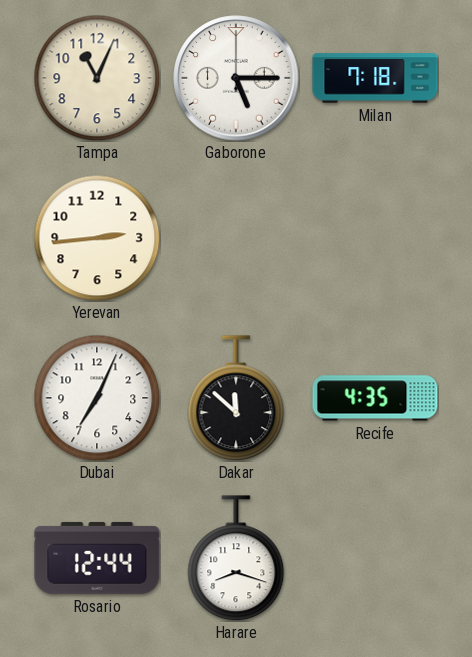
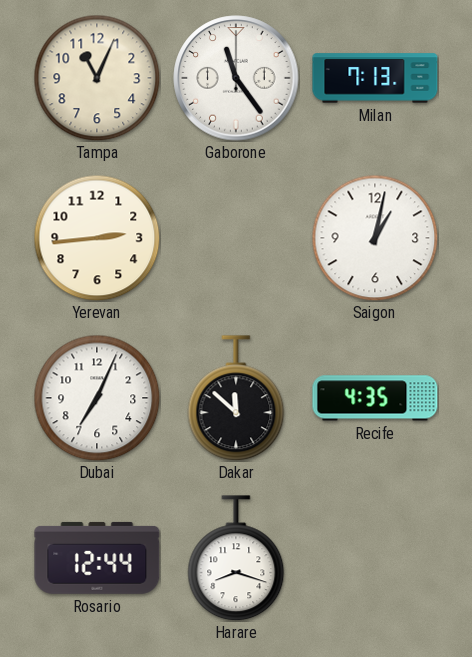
Gaborone: 5:15 -> 11:24 (236, 78)
Milan: 7:18 -> 7:13 (375, 78)
Saigon: none -> 1:02 (375, 238)
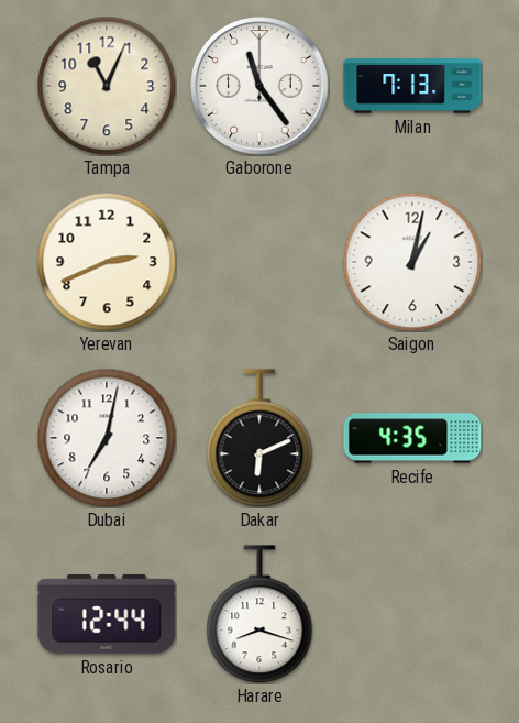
Yerevan: 2:44 -> 2:41 (107, 262)
Dubai: 7:04 -> 7:02 (107, 438)
Dakar: 11:52 -> 6:11 (259, 438)
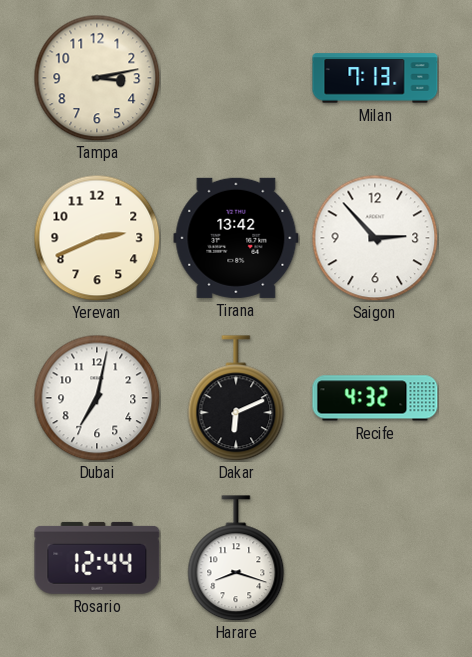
Tampa: 11:04 -> 3:13 (97, 78)
Gaborone: 11:24 -> none (259, 86)
Tirana: none -> 13:42 (236, 238)
Saigon: 1:02 -> 2:53 (375, 238)
Recife: 4:35 -> 4:32 (375, 398)
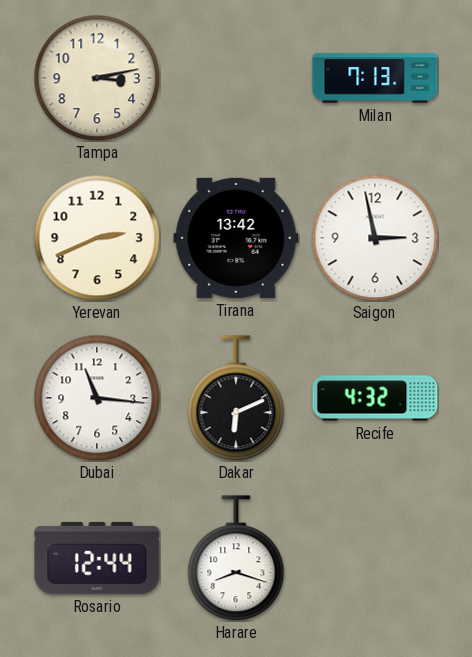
Saigon: 2:53 -> 2:58 (375, 238)
Dubai: 7:02 -> 11:16 (97, 398)
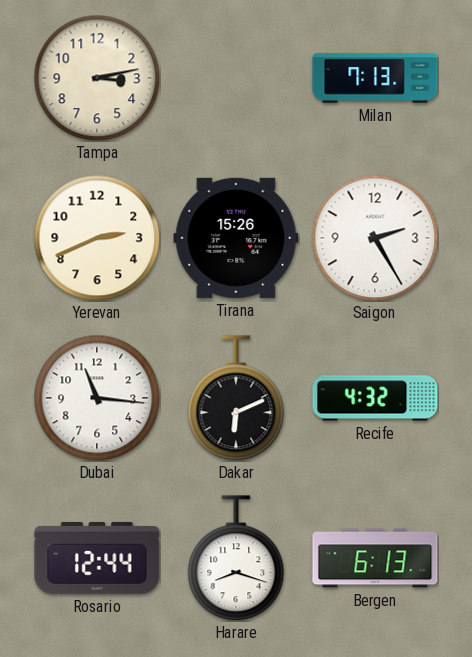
Tirana: 13:42 -> 15:26 (236, 238)
Saigon: 2:58 -> 2:25 (375, 238)
Bergen: none -> 6:13 (375, 558)
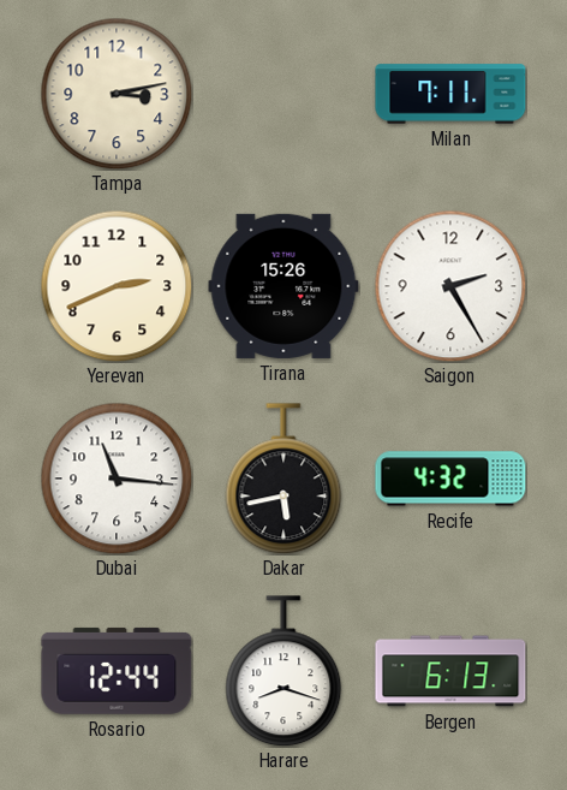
Milan: 7:13 -> 7:11 (450, 94)
Dakar: 6:11 -> 5:43 (283, 479)
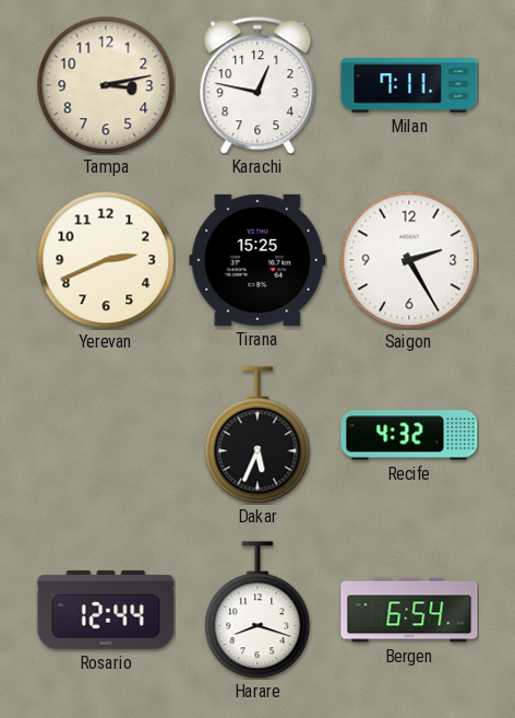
Karachi: none -> 12:47 (257, 85)
Tirana: 15:26 -> 15:25 (257, 260)
Dubai: 11:16 -> none (117, 479)
Dakar: 5:43 -> 5:34 (257, 435)
Bergen: 6:13 -> 6:54 (409, 610)
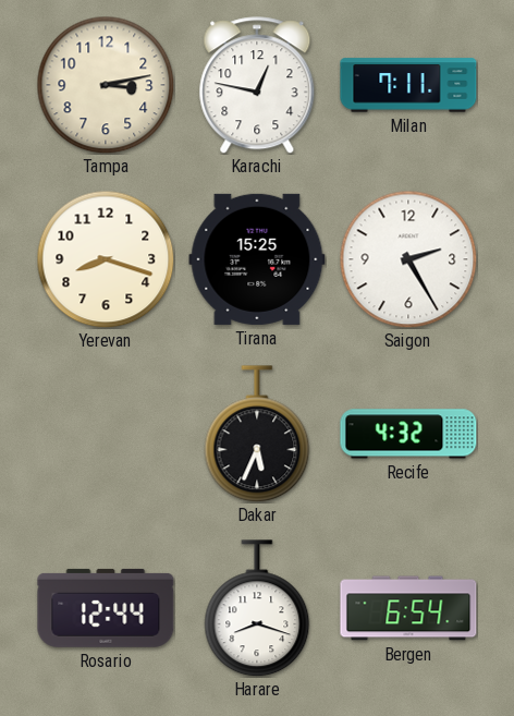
Yerevan: 2:41 -> 8:18 (106, 259)
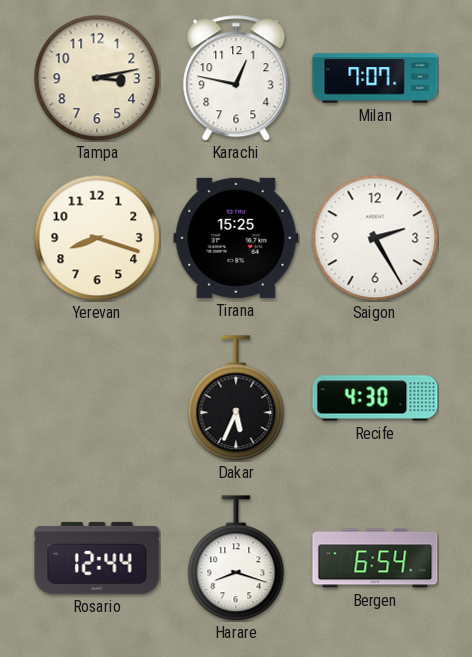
Milan: 7:11 -> 7:07 (375, 78)
Recife: 4:32 -> 4:30 (375, 398)
